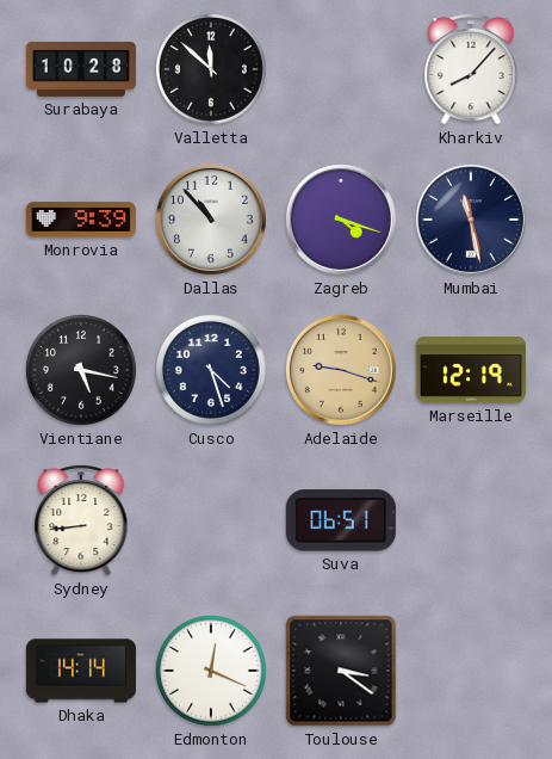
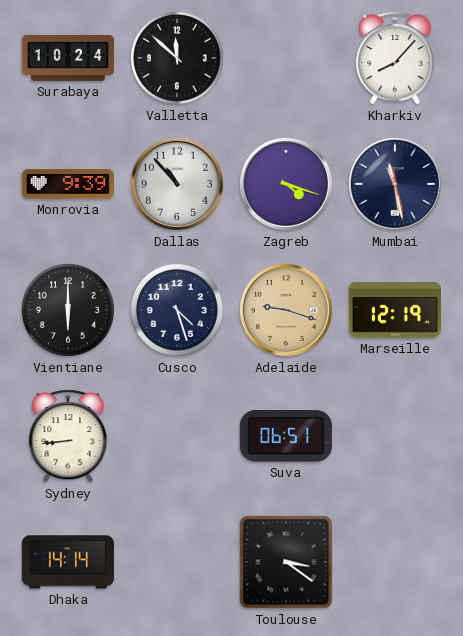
Surabaya: 10:28 -> 10:24 (68, 58)
Vientiane: 5:17 -> 6:00 (68, 310)
Edmonton: 12:19 -> none (211, 671)
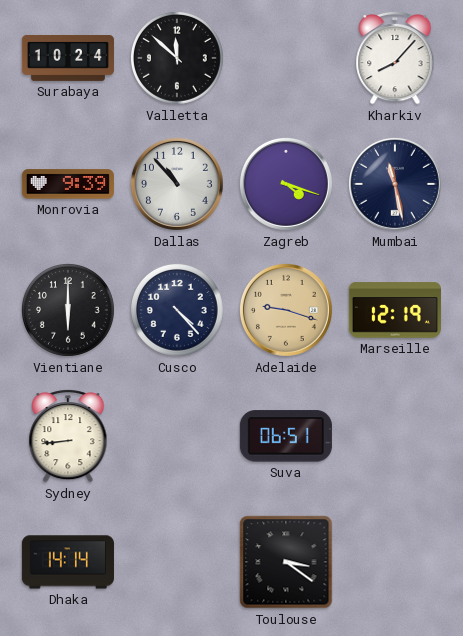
Cusco: 4:27 -> 4:23 (177, 310)
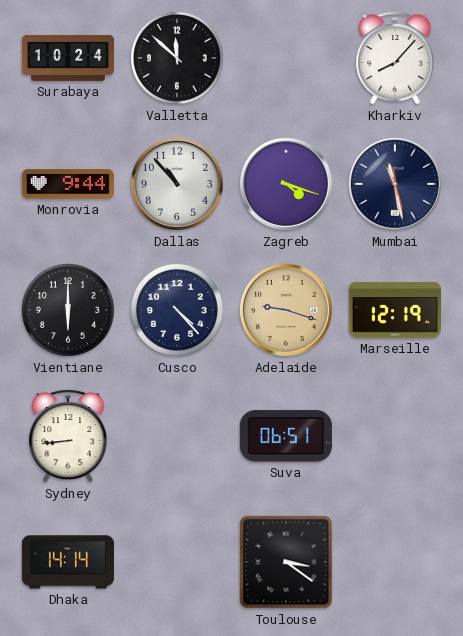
Monrovia: 9:39 -> 9:44 (68, 184)
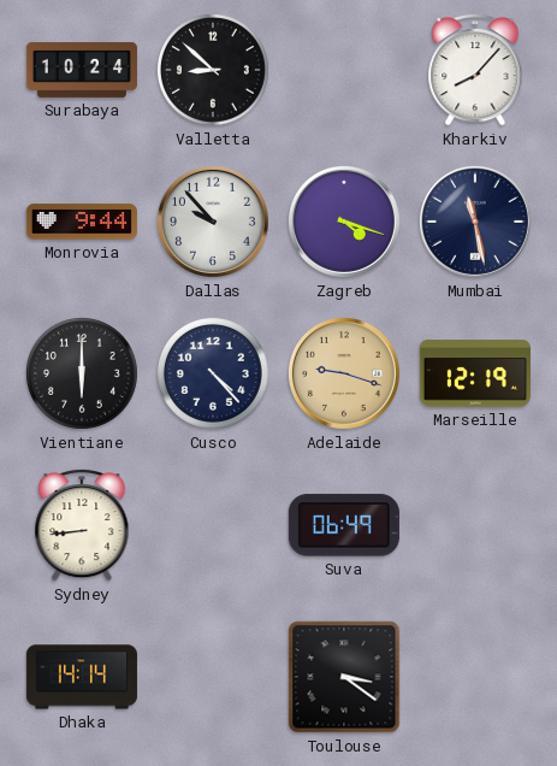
Valletta: 11:52 -> 8:52 (213, 70)
Dallas: 10:53 -> 9:53 (213, 222)
Suva: 06:51 -> 06:49 (344, 525)
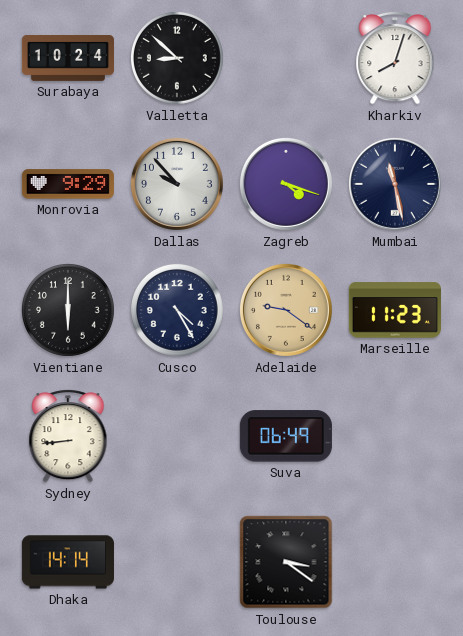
Kharkiv: 8:07 -> 8:03 (395, 58)
Monrovia: 9:44 -> 9:29 (68, 184)
Cusco: 4:23 -> 4:25 (177, 310)
Adelaide: 9:18 -> 9:21 (286, 310)
Marseille: 12:19 -> 11:23 (395, 310)
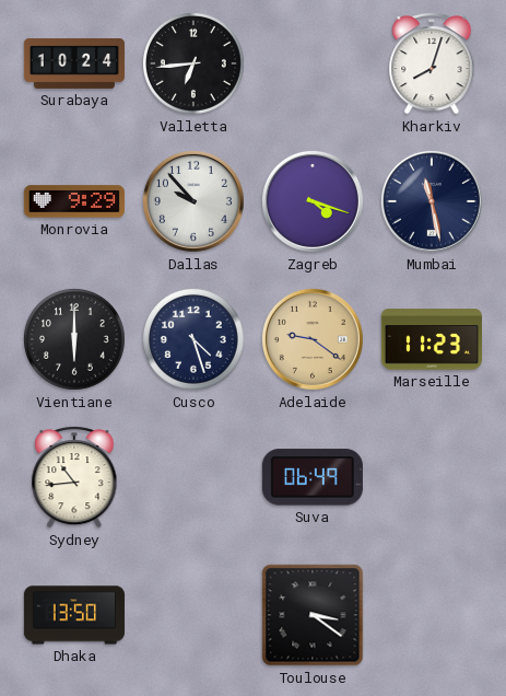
Valletta: 8:52 -> 6:44 (193, 63)
Cusco: 4:25 -> 4:27 (193, 339)
Sydney: 8:44 -> 10:44 (74, 477)
Dhaka: 14:14 -> 13:50 (74, 615)
